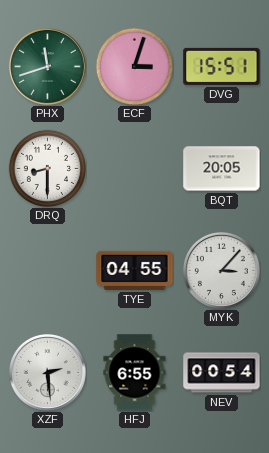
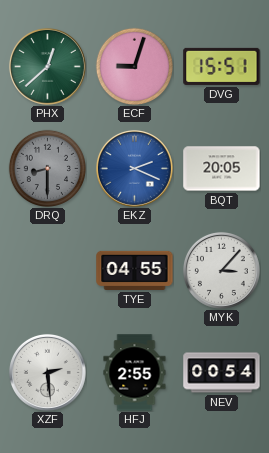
PHX: 11:42 -> 12:38 (47, 66)
ECF: 3:03 -> 9:03 (134, 66)
DRQ dial: white -> grey (47, 168)
EKZ: none -> 2:19 (134, 168)
HFJ: 6:55 -> 2:55 (135, 373)
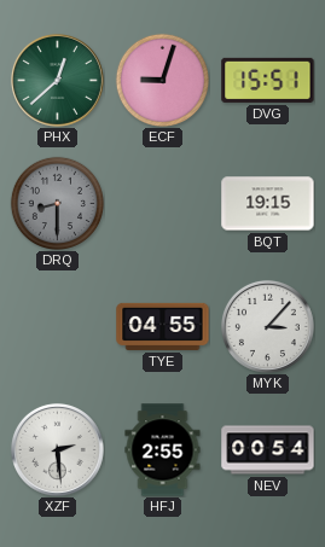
EKZ: 2:19 -> none (134, 168)
BQT: 20:05 -> 19:15 (268, 204)
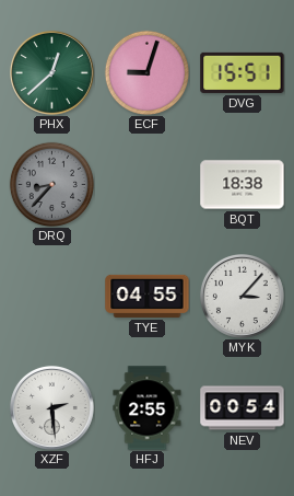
DRQ: 8:30 -> 8:37 (51, 184)
BQT: 19:15 -> 18:38 (243, 185)
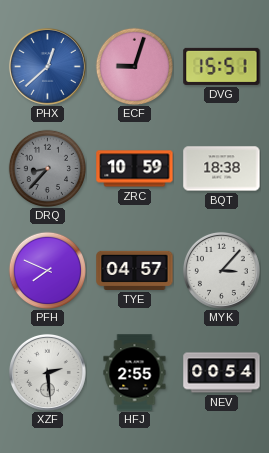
PHX dial: green -> blue (47, 66)
ZRC: none -> 10:59 (135, 169)
PFH: none -> 7:49 (47, 270)
TYE: 04:55 -> 04:57 (135, 270)
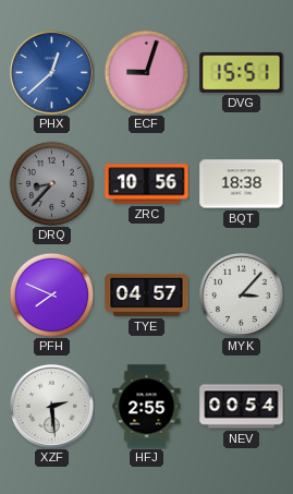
ZRC: 10:59 -> 10:56 (147, 184)
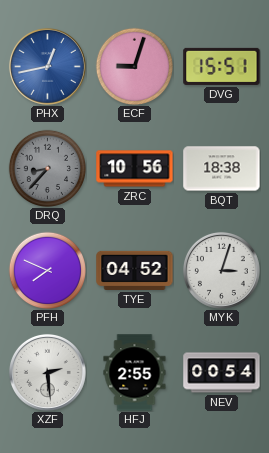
PHX: 12:38 -> 12:43 (47, 66)
TYE: 04:57 -> 04:52 (135, 270)
MYK: 3:07 -> 3:03 (221, 270)
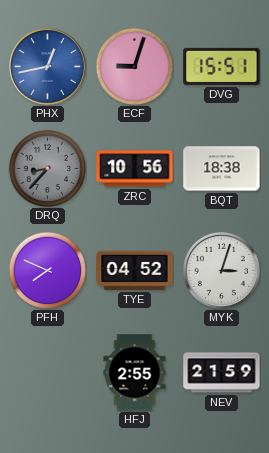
XZF: 2:29 -> none (47, 372)
NEV: 00:54 -> 21:59 (222, 373)
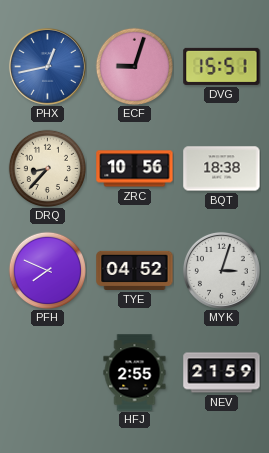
DRQ dial: grey -> cream (47, 168)
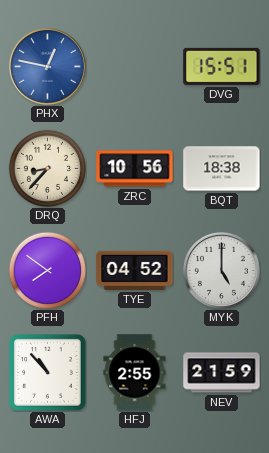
PHX: 12:43 -> 12:47 (47, 66)
ECF: 9:03 -> none (134, 66)
PFH: 7:49 -> 7:51 (47, 270)
MYK: 3:03 -> 5:00 (221, 270)
AWA: none -> 10:53 (47, 372)
